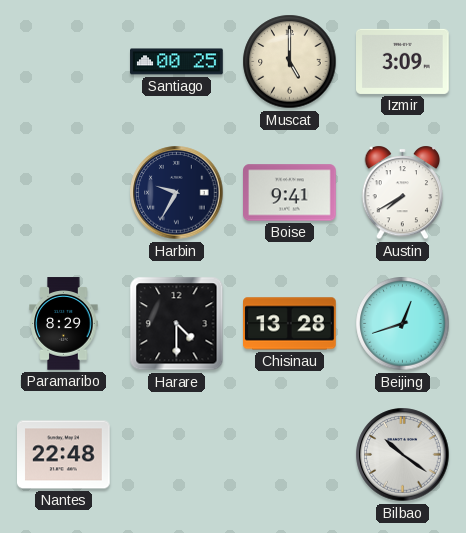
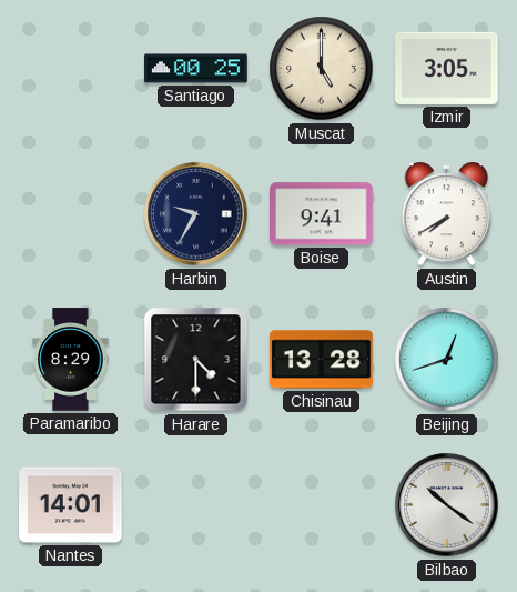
Izmir: 3:09 -> 3:05 (447, 68)
Nantes: 22:48 -> 14:01 (71, 505)
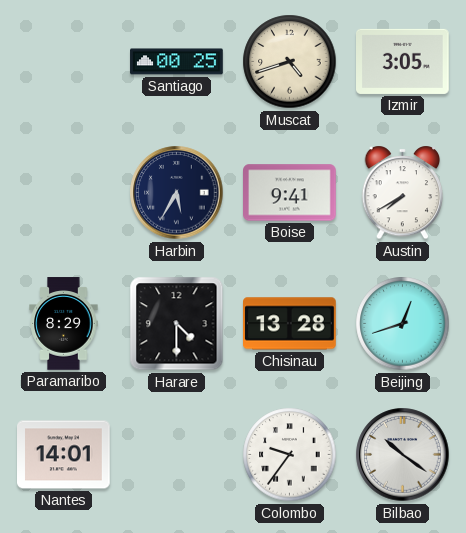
Muscat: 5:00 -> 4:42 (290, 62)
Harbin: 9:35 -> 5:35 (177, 193)
Colombo: none -> 9:36 (290, 455)
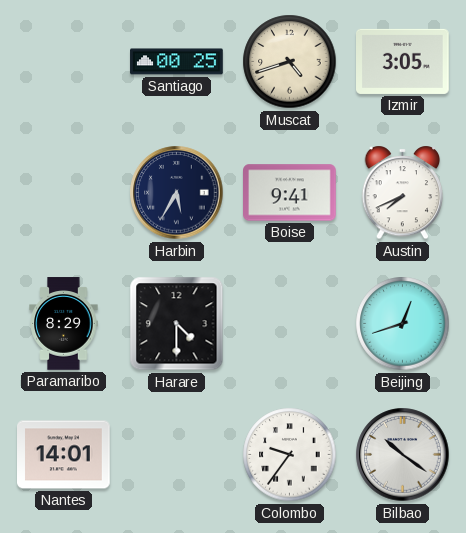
Austin: 7:40 -> 7:41 (403, 193)
Chisinau: 13:28 -> none (290, 324)
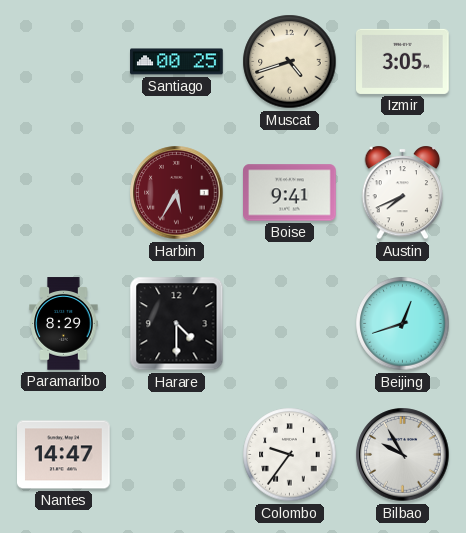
Harbin dial: navy -> burgundy (177, 193)
Nantes: 14:01 -> 14:47 (64, 455)
Bilbao: 10:21 -> 9:55 (403, 455)
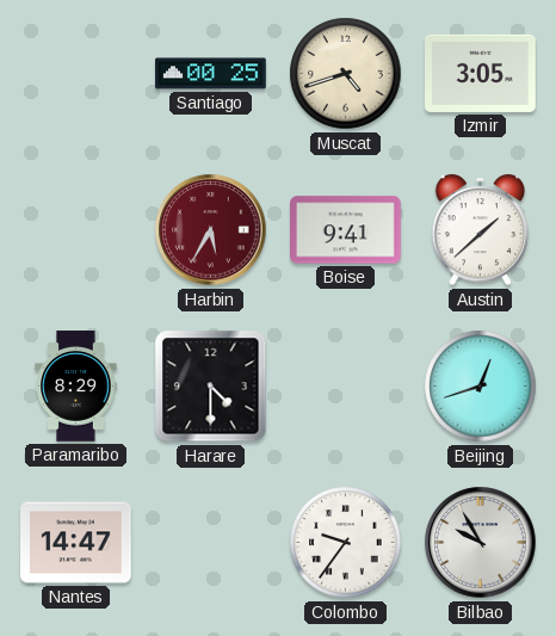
Austin: 7:41 -> 1:38 (481, 230)
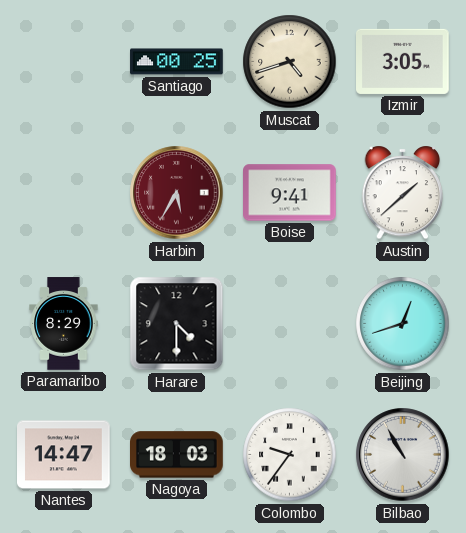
Nagoya: none -> 18:03 (177, 455)
Bilbao: 9:55 -> 10:55 (403, 455)
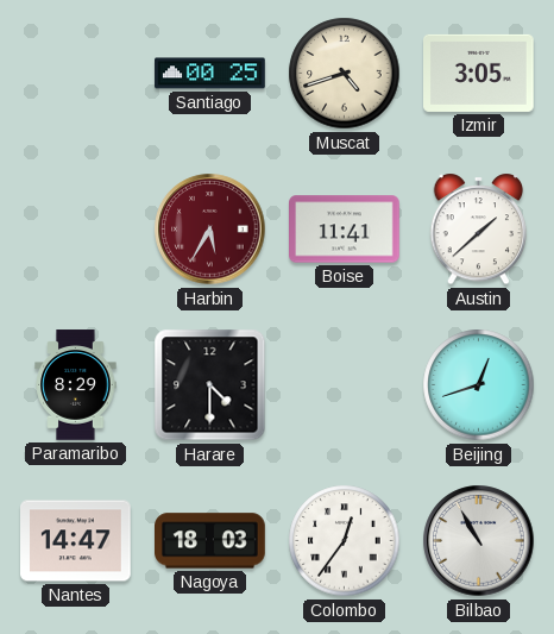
Boise: 9:41 -> 11:41 (345, 230)
Colombo: 9:36 -> 12:36 (345, 541)
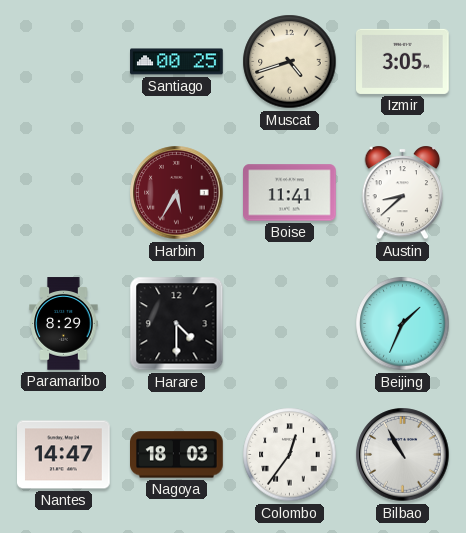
Austin: 1:38 -> 8:38 (403, 193)
Beijing: 12:42 -> 1:34 (403, 324)
